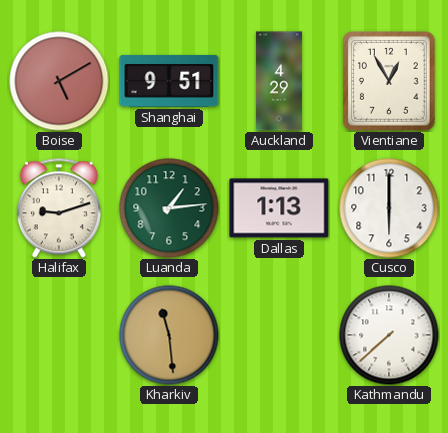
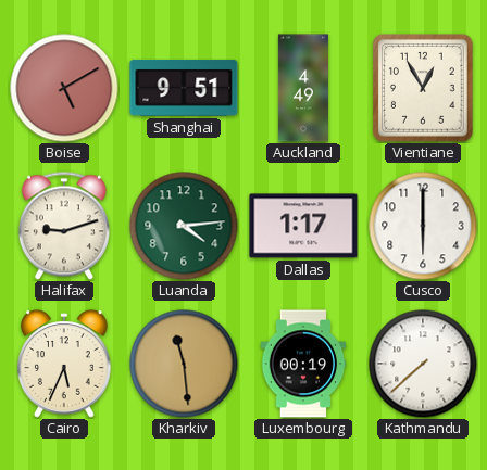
Auckland: 4:29 -> 4:49 (303, 88)
Luanda: 1:14 -> 4:14 (184, 226)
Dallas: 1:13 -> 1:17 (303, 226)
Cairo: none -> 5:34 (64, 364)
Luxembourg: none -> 00:19 (303, 364)
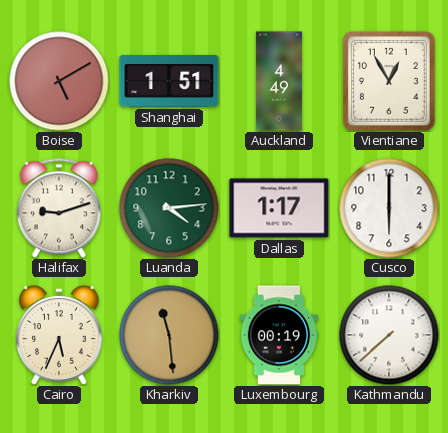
Shanghai: 9:51 -> 1:51 (169, 81)
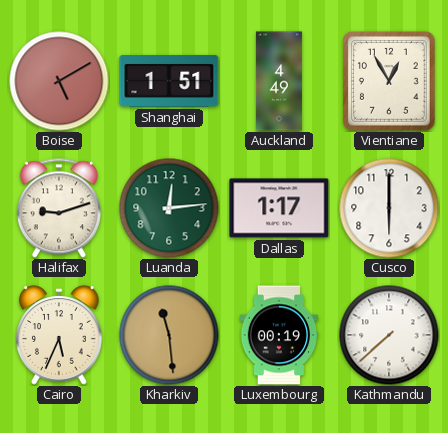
Luanda: 4:14 -> 12:14 (169, 208)
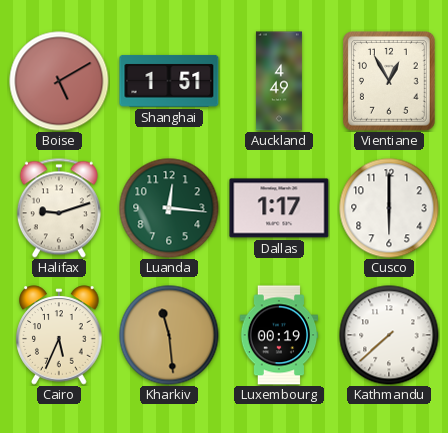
Luanda: 12:14 -> 12:16 (169, 208)
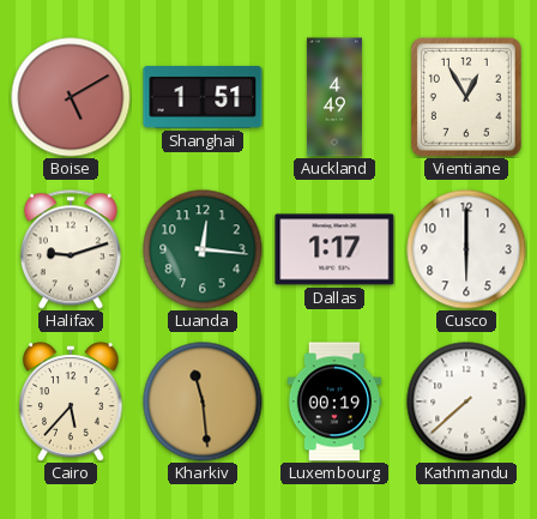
Cairo: 5:34 -> 5:37 (71, 402)
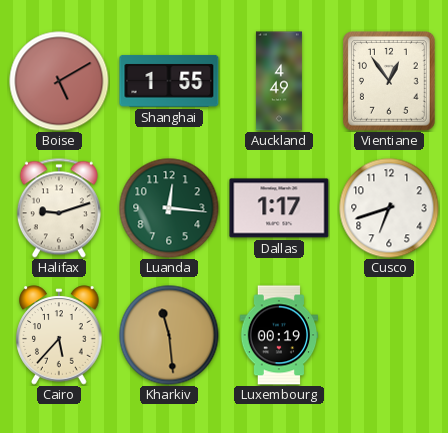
Shanghai: 1:51 -> 1:55 (169, 81)
Vientiane: 12:55 -> 12:54 (390, 82)
Cusco: 6:00 -> 6:42 (389, 208)
Kathmandu: 7:38 -> none (466, 402)
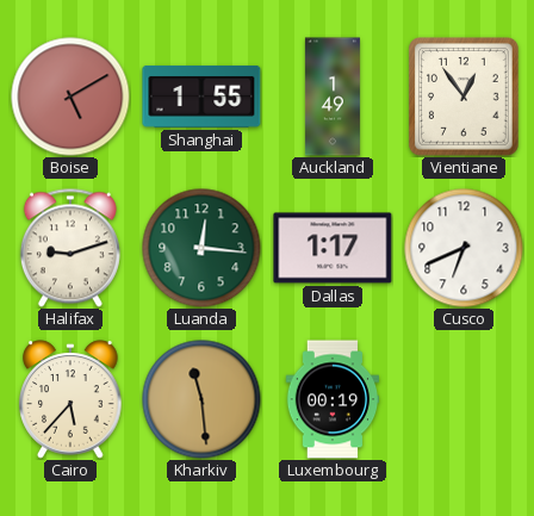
Auckland: 4:49 -> 1:49 (333, 97)
Cusco: 6:42 -> 6:41 (464, 248)
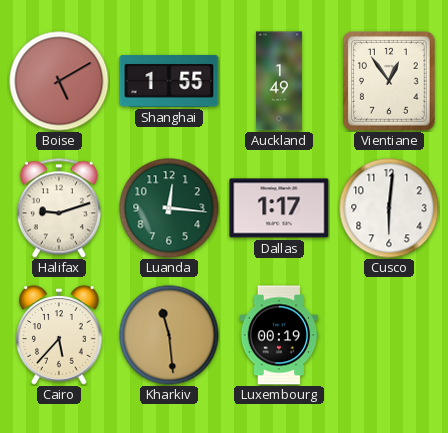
Cusco: 6:41 -> 6:01 (389, 208)
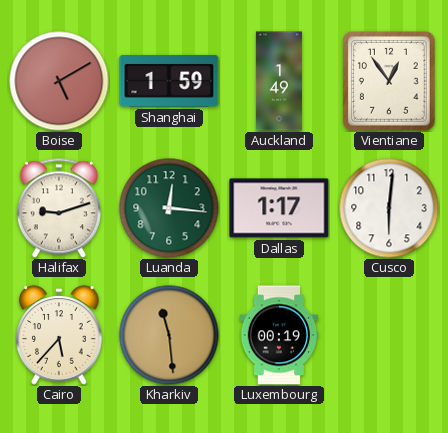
Shanghai: 1:55 -> 1:59 (169, 81)
